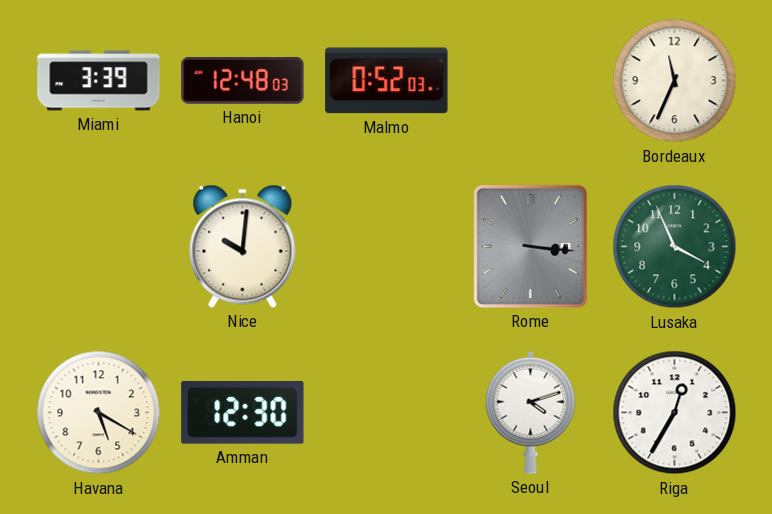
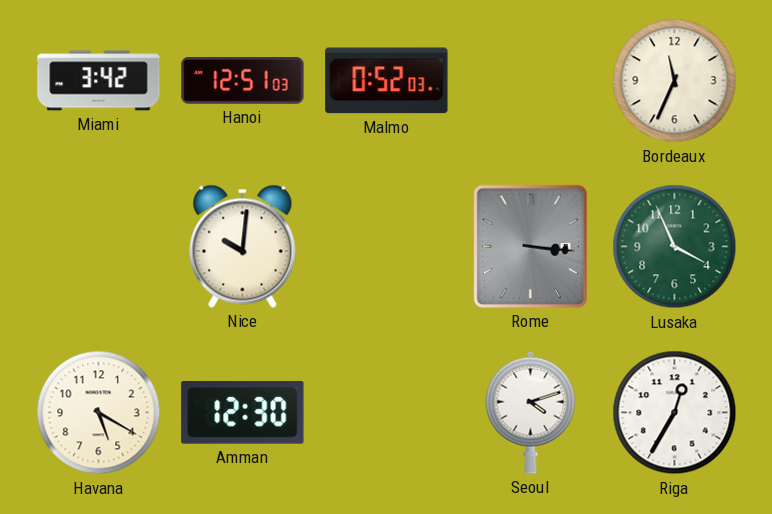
Miami: 3:39 -> 3:42 (99, 81)
Hanoi: 12:48 -> 12:51 (243, 81)
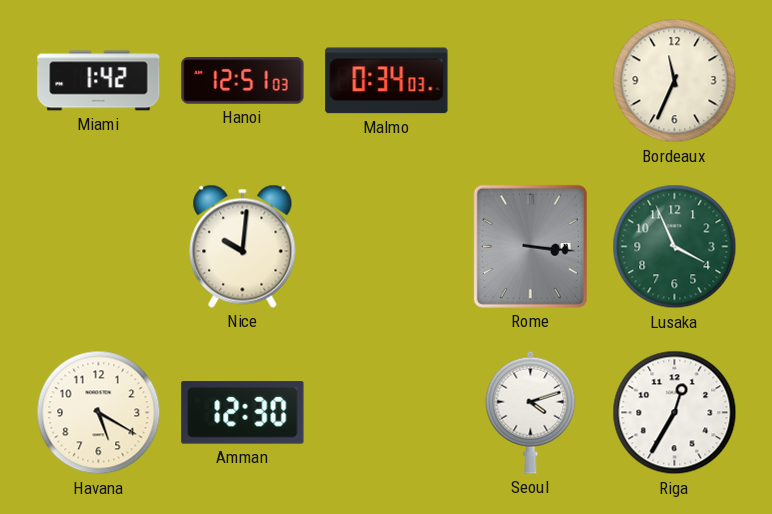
Miami: 3:42 -> 1:42 (99, 81)
Malmo: 0:52 -> 0:34 (387, 81)
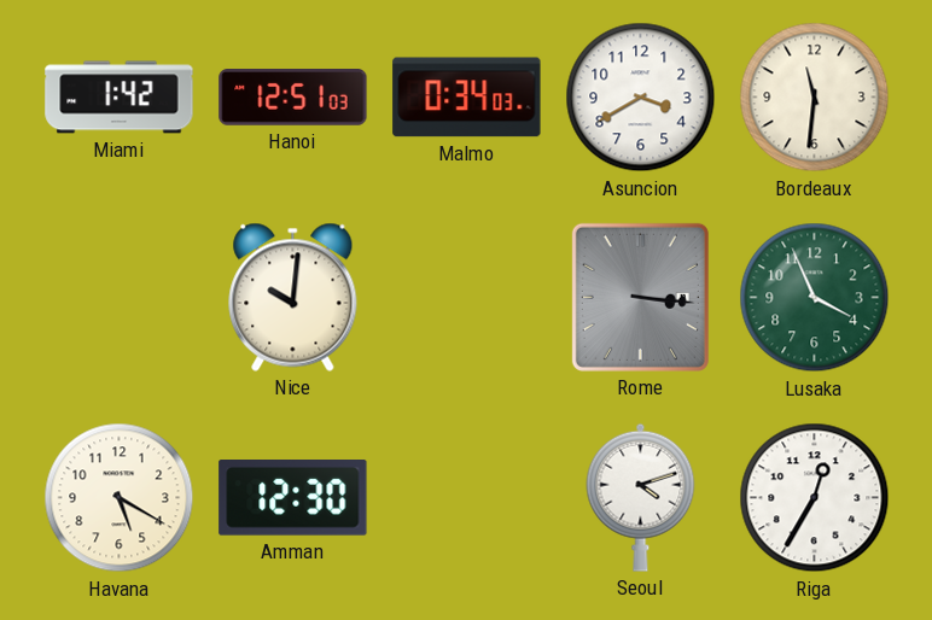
Asuncion: none -> 3:40 (641, 98)
Bordeaux: 11:34 -> 11:31 (815, 98)
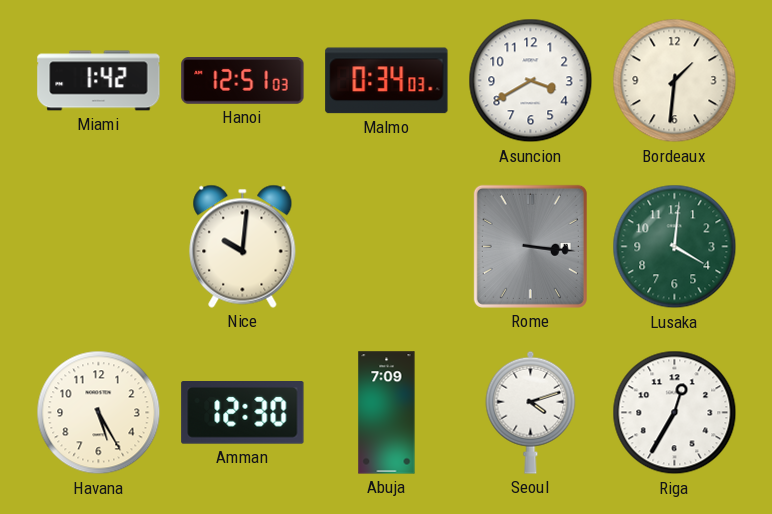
Bordeaux: 11:31 -> 1:31 (675, 81)
Lusaka: 3:56 -> 4:01 (675, 247)
Havana: 5:20 -> 5:25 (99, 413)
Abuja: none -> 7:09 (387, 413)
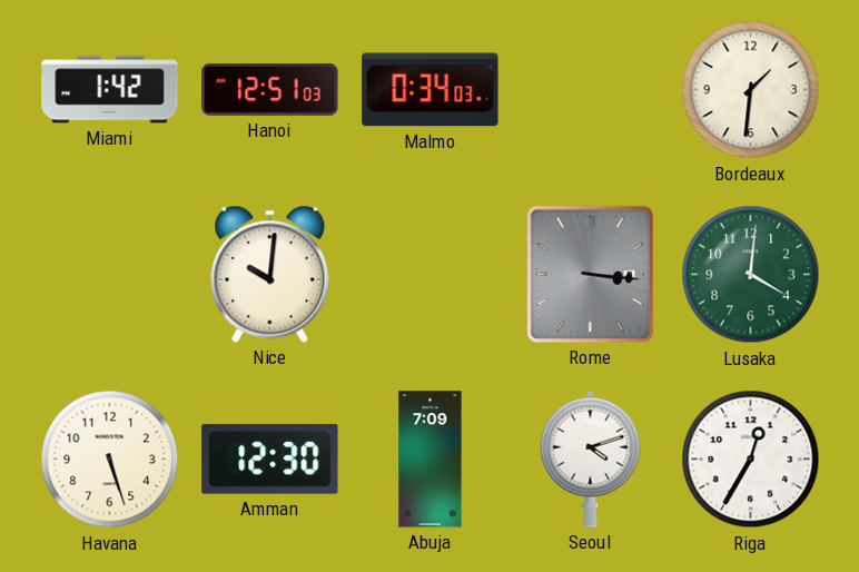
Asuncion: 3:40 -> none (531, 81)
Havana: 5:25 -> 5:27 (110, 460)
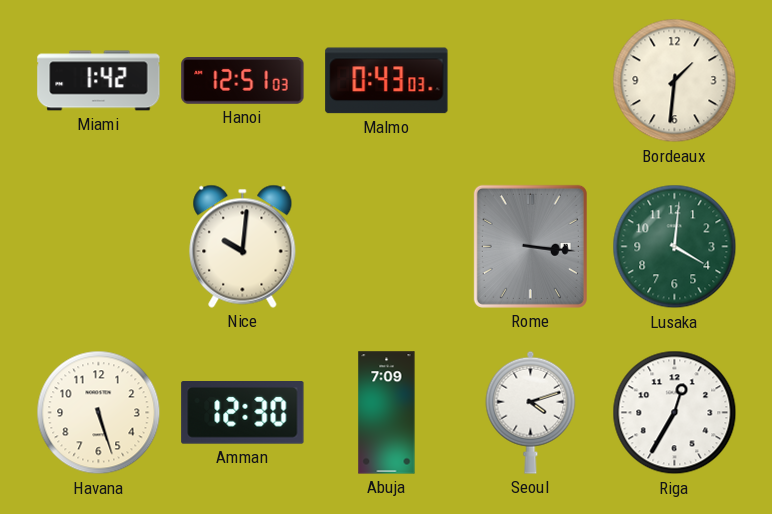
Malmo: 0:34 -> 0:43 (387, 81)
